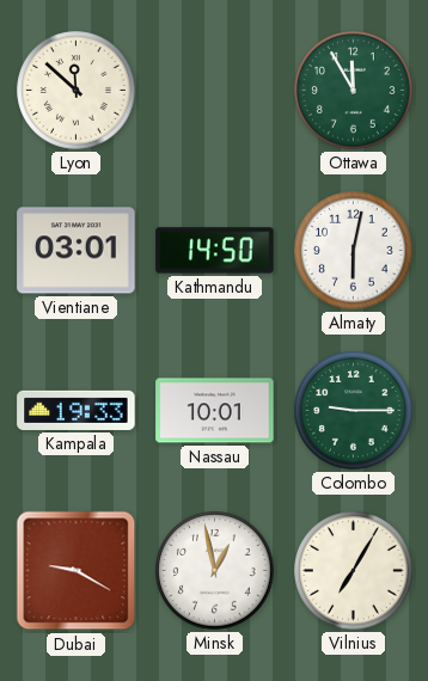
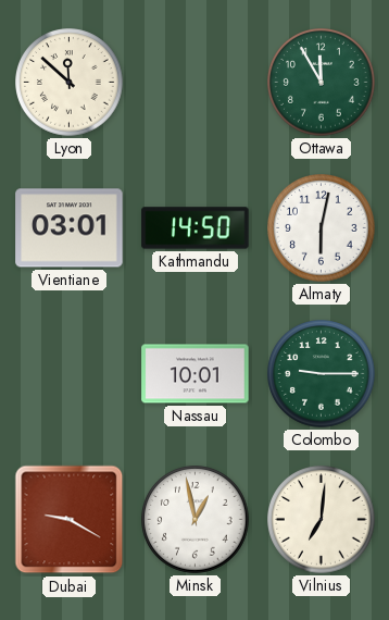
Kampala: 19:33 -> none (77, 410)
Vilnius: 7:05 -> 7:01 (322, 520)
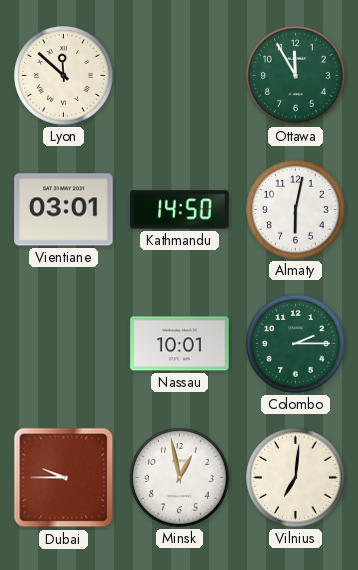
Colombo: 9:15 -> 2:15 (296, 344)
Dubai: 9:20 -> 9:45 (64, 478)
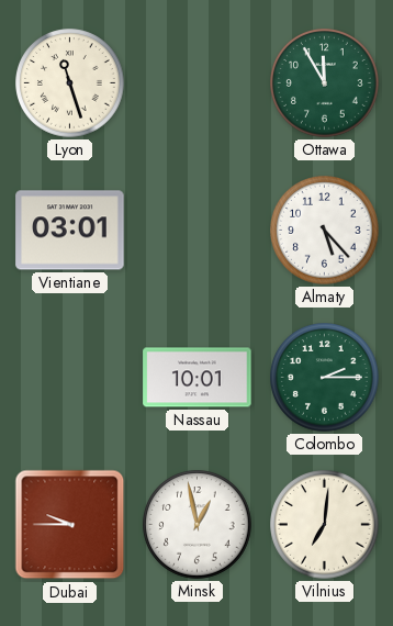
Lyon: 11:52 -> 11:27 (70, 83)
Kathmandu: 14:50 -> none (180, 210)
Almaty: 6:02 -> 5:23 (325, 231)
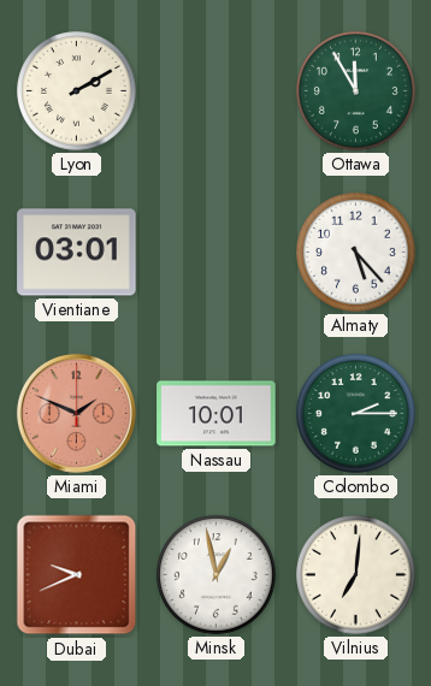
Lyon: 11:27 -> 2:10 (77, 91)
Miami: none -> 1:49 (76, 413)
Dubai: 9:45 -> 9:41 (77, 575)
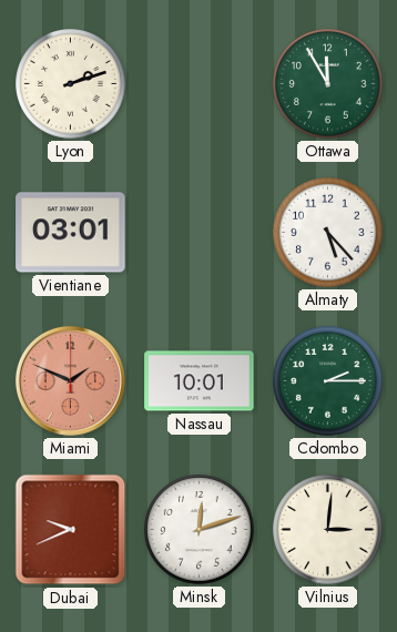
Lyon: 2:10 -> 2:12 (71, 84)
Minsk: 12:58 -> 12:12 (200, 530)
Vilnius: 7:01 -> 3:01 (328, 530)
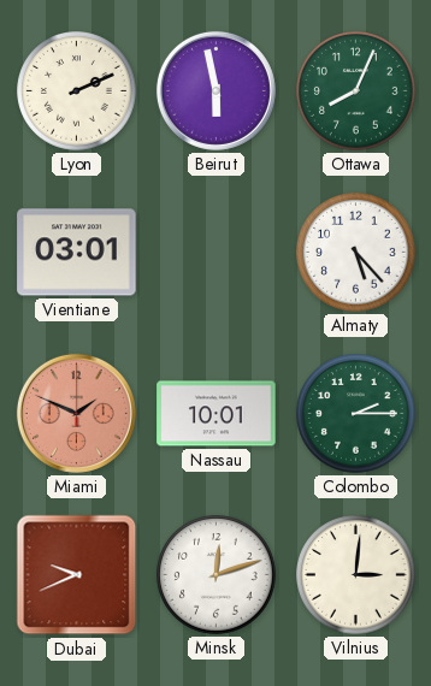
Lyon: 2:12 -> 2:11 (77, 91)
Beirut: none -> 5:58 (215, 90)
Ottawa: 11:55 -> 8:04 (356, 91)
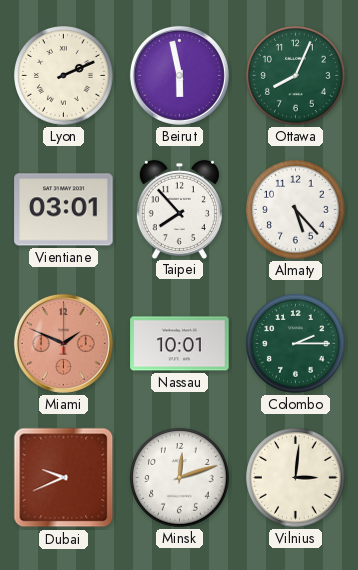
Taipei: none -> 7:53 (179, 209)
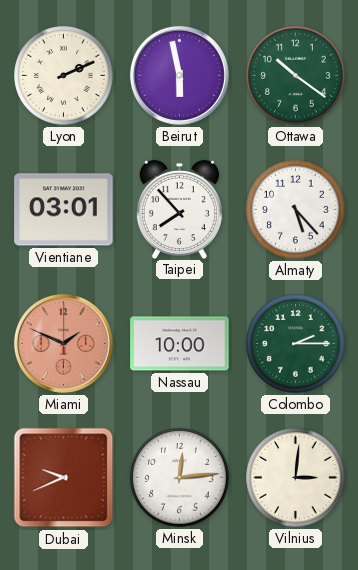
Ottawa: 8:04 -> 10:21 (296, 76)
Nassau: 10:01 -> 10:00 (180, 344)
Minsk: 12:12 -> 12:14 (180, 478)
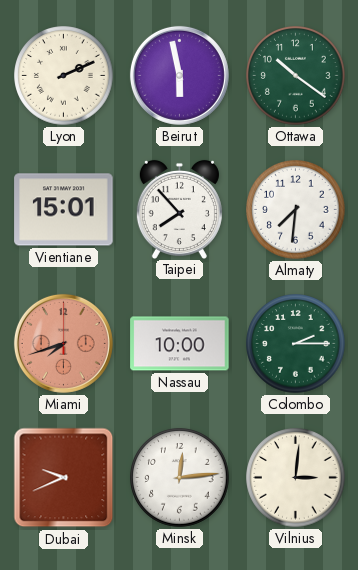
Vientiane: 03:01 -> 15:01 (64, 210)
Almaty: 5:23 -> 7:31 (296, 210)
Miami: 1:49 -> 7:42 (63, 343)
